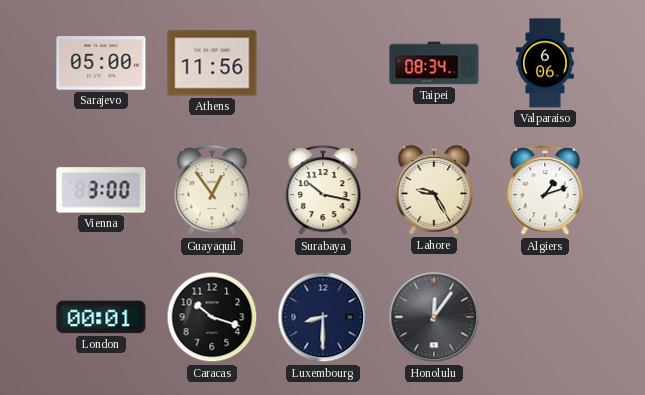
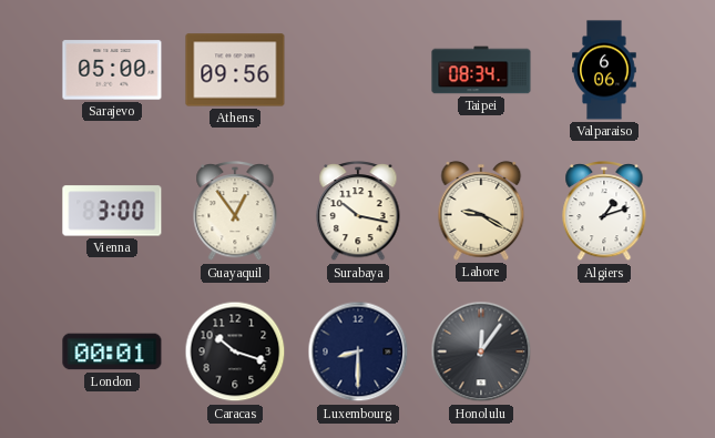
Athens: 11:56 -> 09:56 (235, 70)
Lahore: 9:25 -> 9:20 (481, 211)
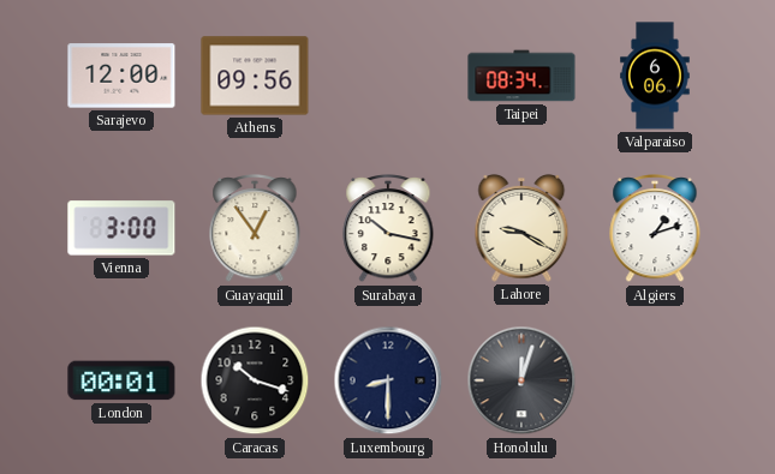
Sarajevo: 05:00 -> 12:00 (121, 76)
Honolulu: 12:06 -> 12:03 (521, 380)
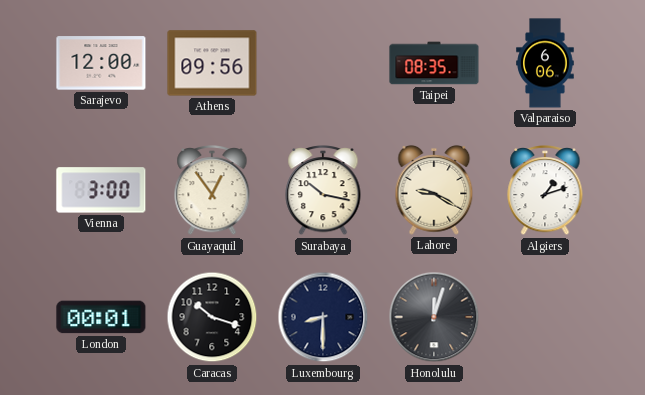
Taipei: 08:34 -> 08:35 (434, 63)
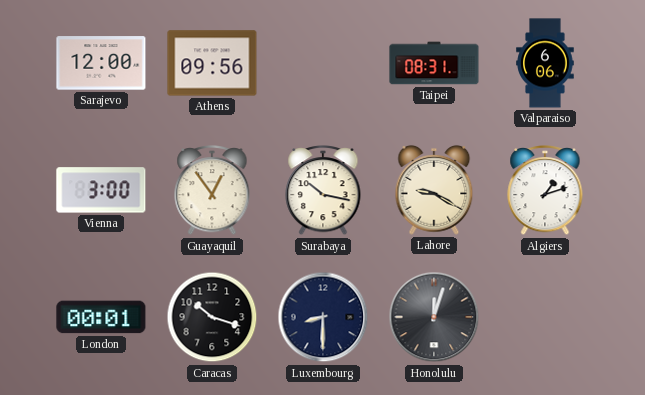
Taipei: 08:35 -> 08:31 (434, 63)
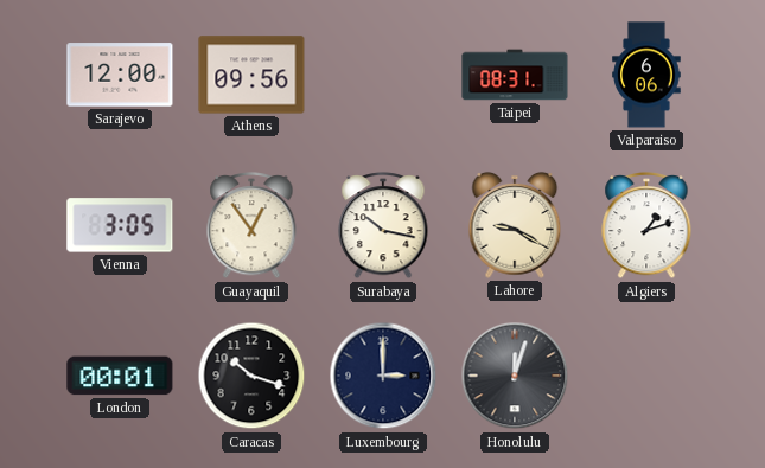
Vienna: 3:00 -> 3:05 (120, 225)
Luxembourg: 8:30 -> 3:00 (383, 376)
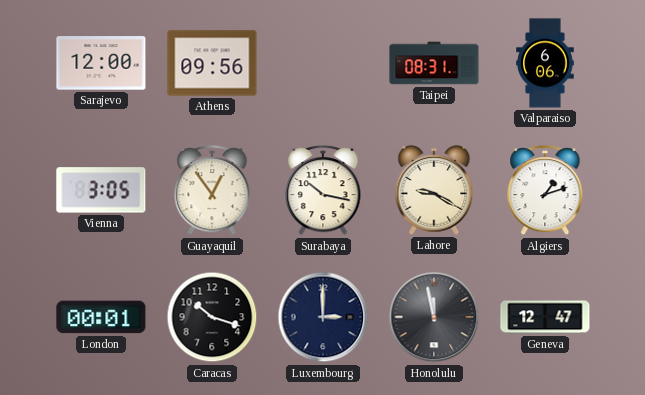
Honolulu: 12:03 -> 11:58 (434, 317)
Geneva: none -> 12:47 (545, 317)
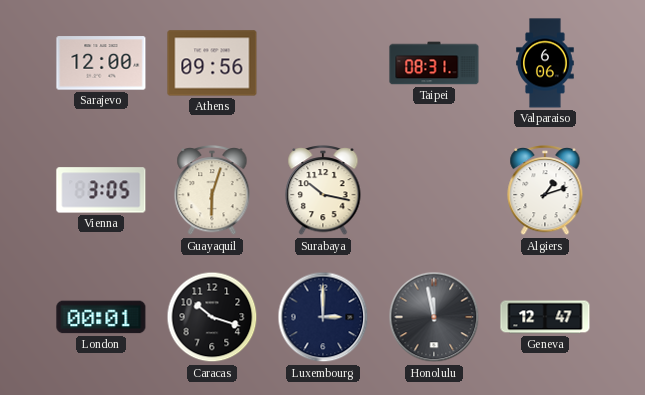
Guayaquil: 12:54 -> 6:03 (212, 191)
Lahore: 9:20 -> none (434, 190)
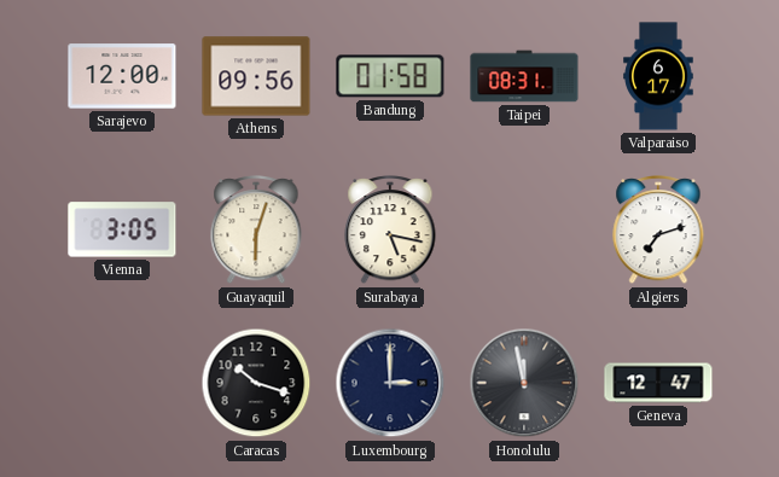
Bandung: none -> 01:58 (390, 76)
Valparaiso: 6:06 -> 6:17 (658, 76)
Surabaya: 10:17 -> 5:17 (390, 231)
Algiers: 1:12 -> 7:12 (658, 231)
London: 00:01 -> none (101, 317)
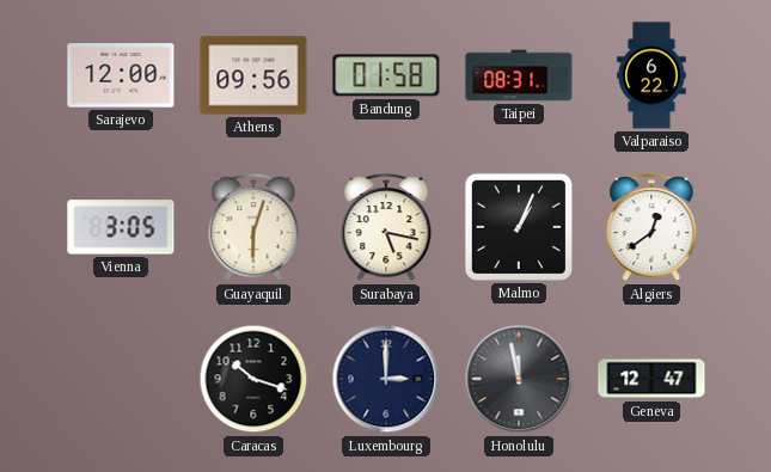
Valparaiso: 6:17 -> 6:22 (651, 75)
Malmo: none -> 1:04 (519, 227)
Algiers: 7:12 -> 12:39 (651, 228)
